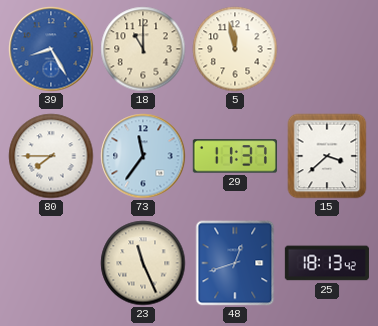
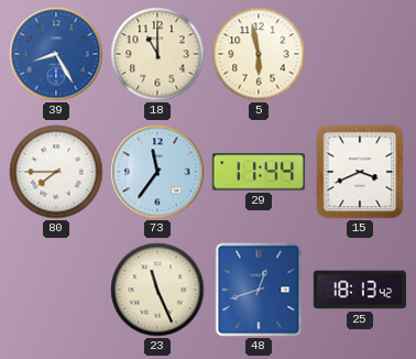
5: 11:58 -> 5:58 (259, 54)
29: 11:37 -> 11:44 (259, 172)
15: 3:38 -> 3:41 (360, 172)
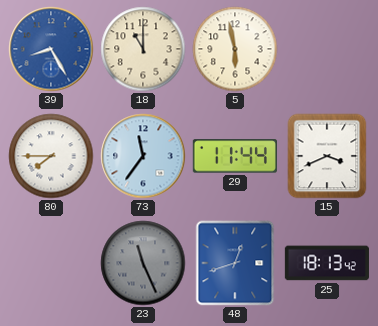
23 dial: cream -> grey (143, 263)
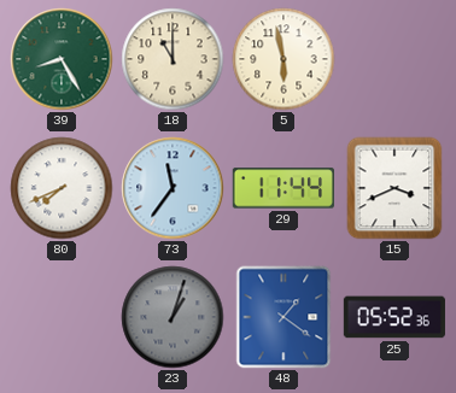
39 dial: blue -> green (62, 59)
80: 7:45 -> 7:41 (62, 188)
23: 11:26 -> 1:03 (173, 317)
48: 12:42 -> 1:21 (283, 317)
25: 18:13 -> 05:52 (394, 317)
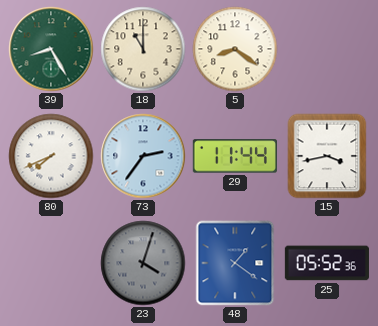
5: 5:58 -> 8:21 (235, 49)
73: 11:36 -> 2:36 (143, 156)
15: 3:41 -> 3:43 (327, 156)
23: 1:03 -> 4:03 (143, 263)
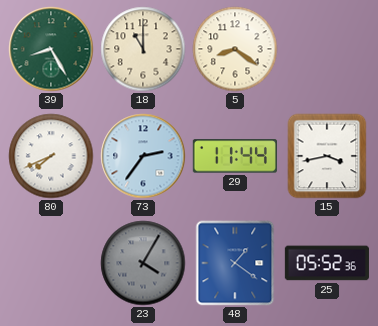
23: 4:03 -> 4:05 (143, 263)
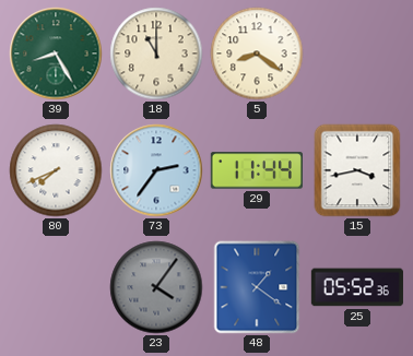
23: 4:05 -> 4:06 (156, 287)
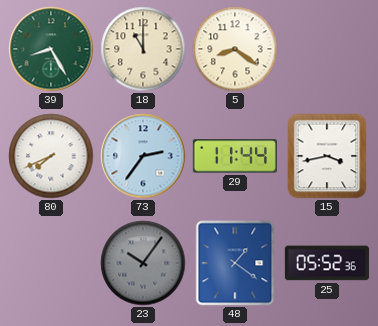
23: 4:06 -> 10:06 (143, 263)
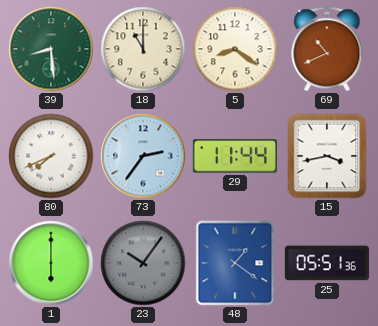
39: 8:25 -> 8:29 (51, 49)
69: none -> 10:41 (327, 49)
1: none -> 6:00 (51, 263)
25: 05:52 -> 05:51 (327, 263)
